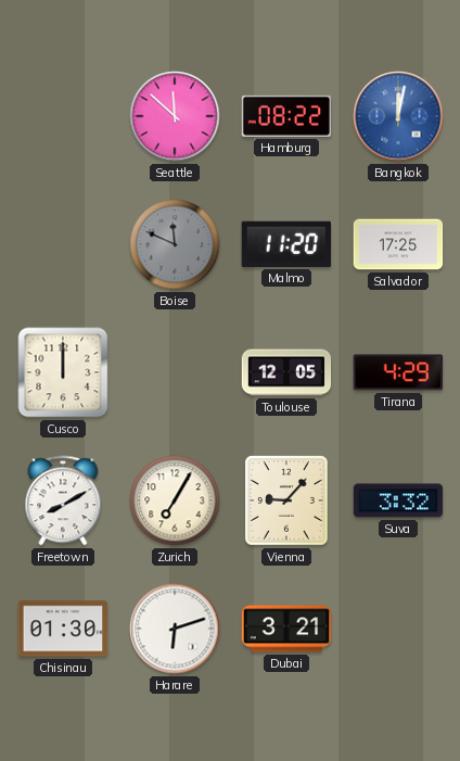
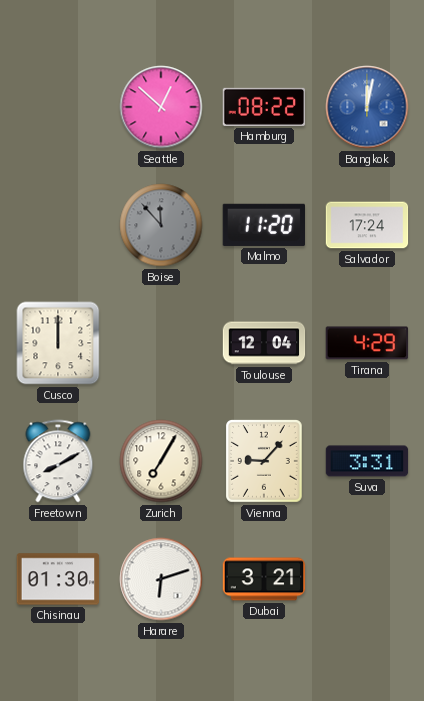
Seattle: 11:52 -> 12:52 (161, 107)
Boise: 11:49 -> 11:53 (161, 225)
Salvador: 17:25 -> 17:24 (367, 225)
Toulouse: 12:05 -> 12:04 (264, 343)
Suva: 3:32 -> 3:31 (367, 461)
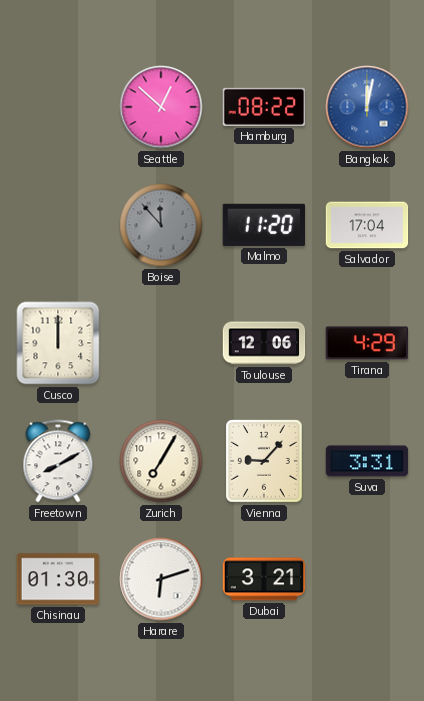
Salvador: 17:24 -> 17:04 (367, 225)
Toulouse: 12:04 -> 12:06 (264, 343)
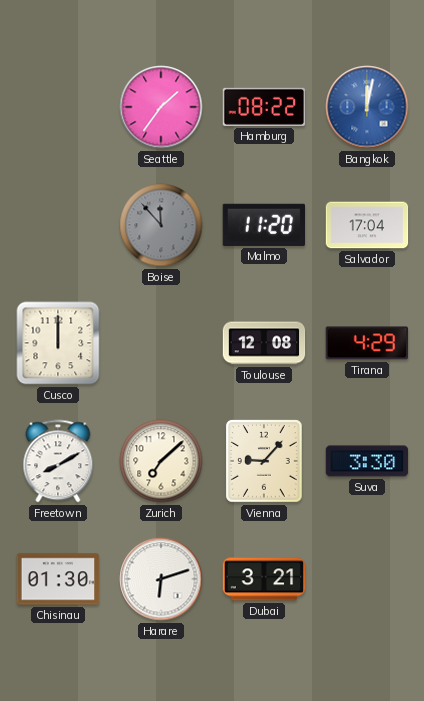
Seattle: 12:52 -> 1:36 (161, 107)
Toulouse: 12:06 -> 12:08 (264, 343)
Zurich: 7:05 -> 7:08 (161, 461)
Suva: 3:31 -> 3:30 (367, 461)
